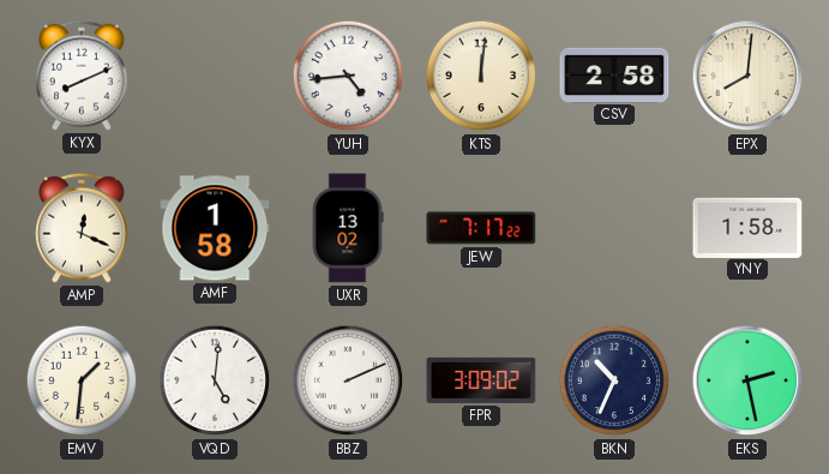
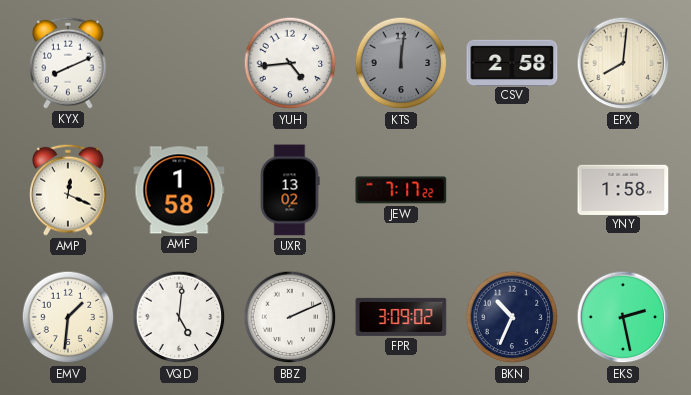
KTS dial: cream -> grey (401, 63)
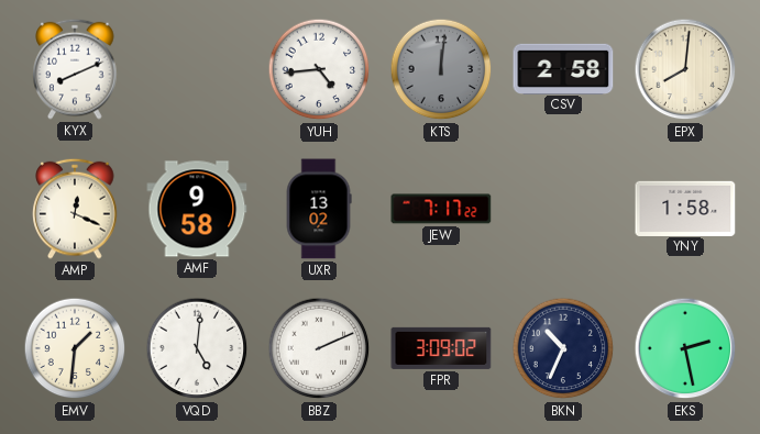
AMF: 1:58 -> 9:58 (197, 209)
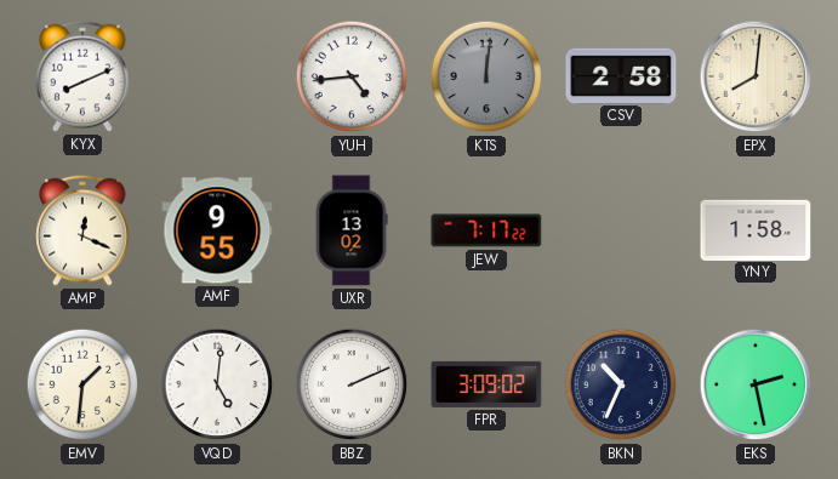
AMF: 9:58 -> 9:55 (217, 230)
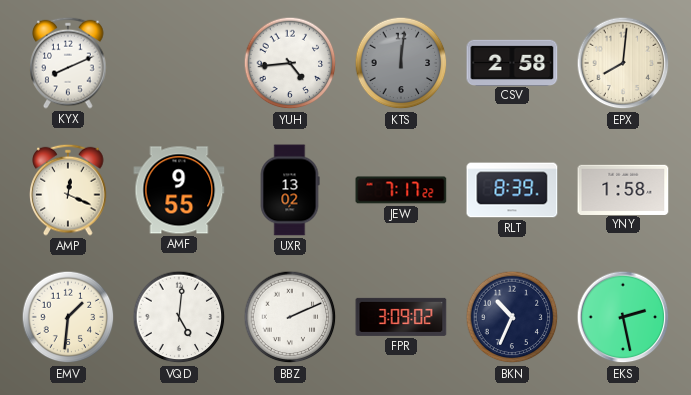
RLT: none -> 8:39 (512, 190)
